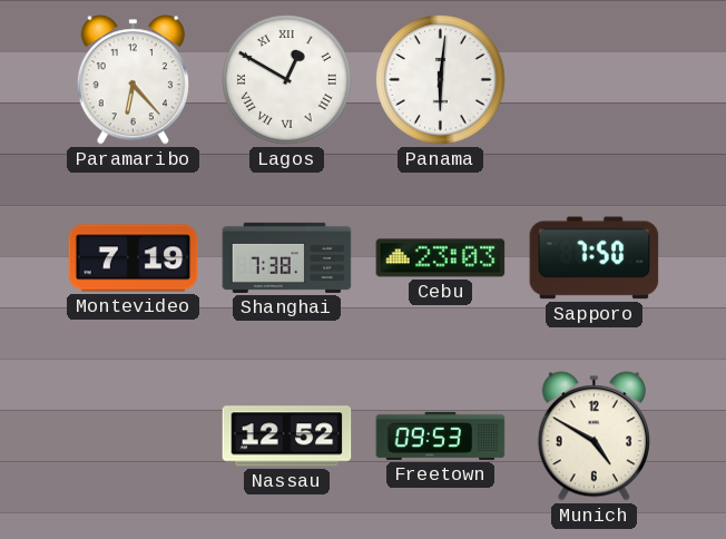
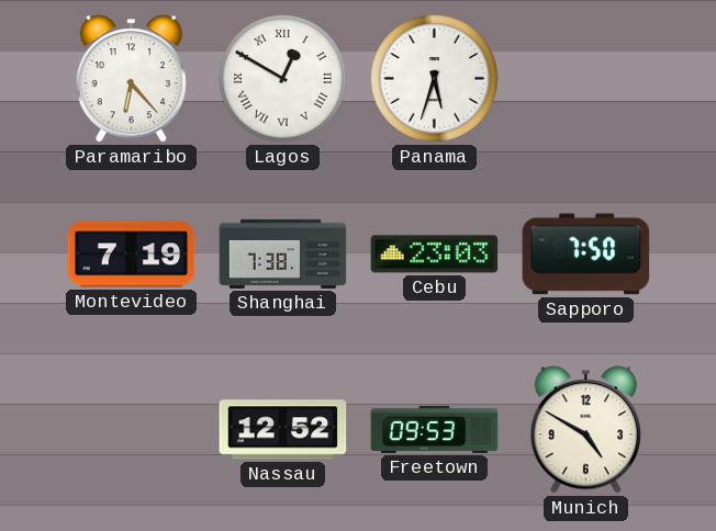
Panama: 6:01 -> 5:33 (435, 79)
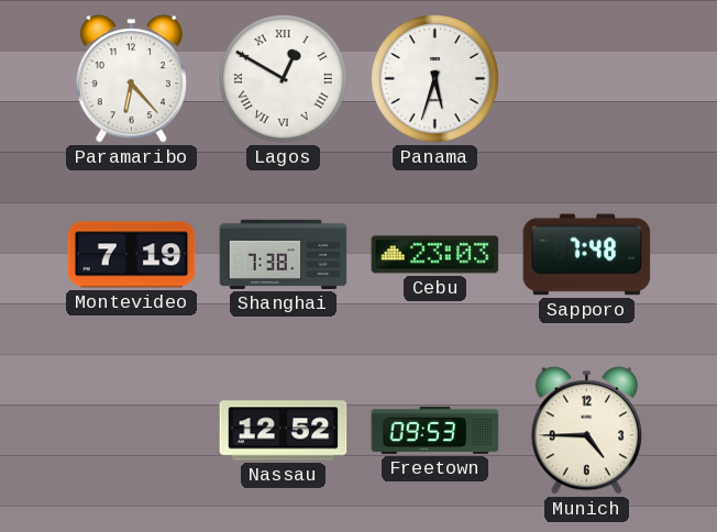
Sapporo: 7:50 -> 7:48 (587, 255)
Munich: 4:50 -> 4:45 (586, 431)
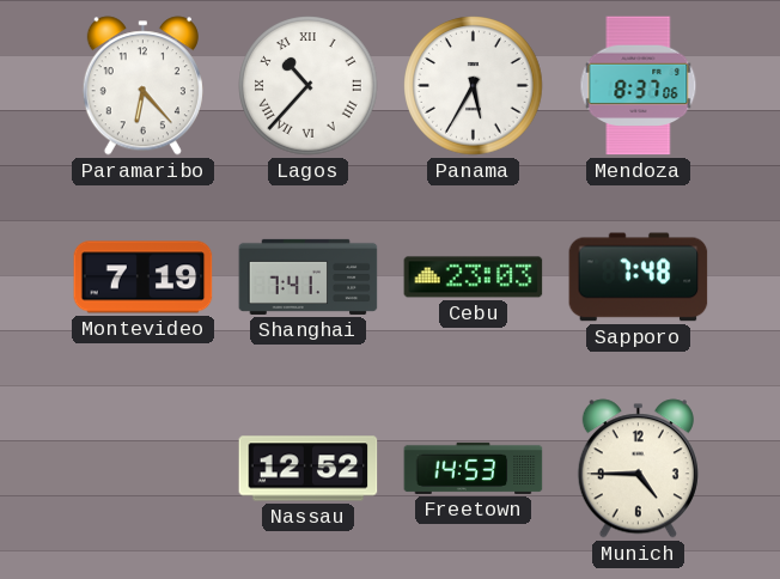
Lagos: 12:50 -> 10:37 (309, 86)
Panama: 5:33 -> 5:35 (474, 86)
Mendoza: none -> 8:37 (639, 86)
Shanghai: 7:38 -> 7:41 (309, 276)
Freetown: 09:53 -> 14:53 (474, 468)
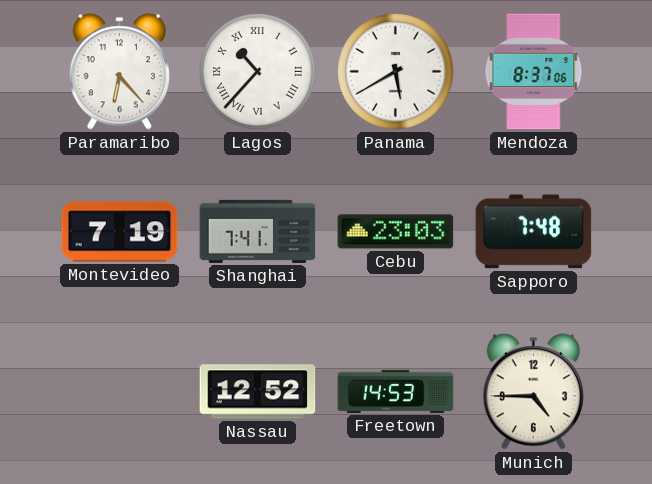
Panama: 5:35 -> 5:40 (396, 72)
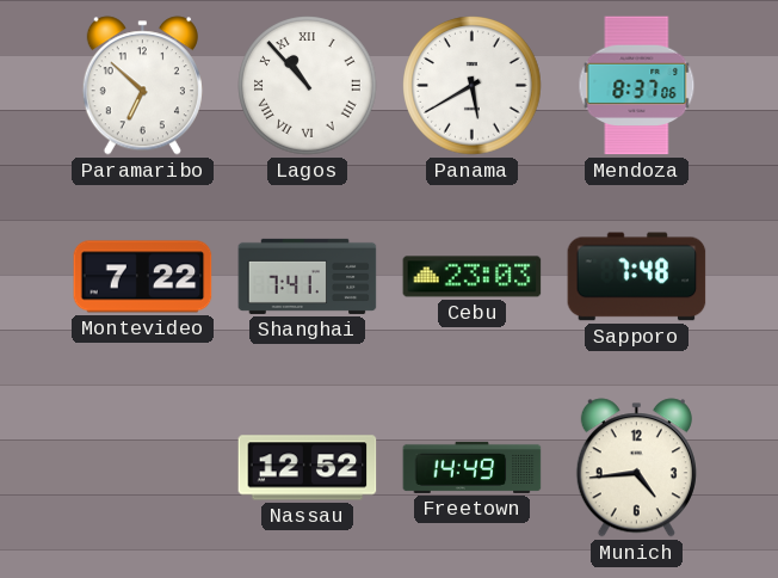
Paramaribo: 6:23 -> 6:52 (142, 86)
Lagos: 10:37 -> 10:53 (308, 86)
Montevideo: 7:19 -> 7:22 (143, 277)
Freetown: 14:53 -> 14:49 (473, 467)
Munich: 4:45 -> 4:44 (636, 468)
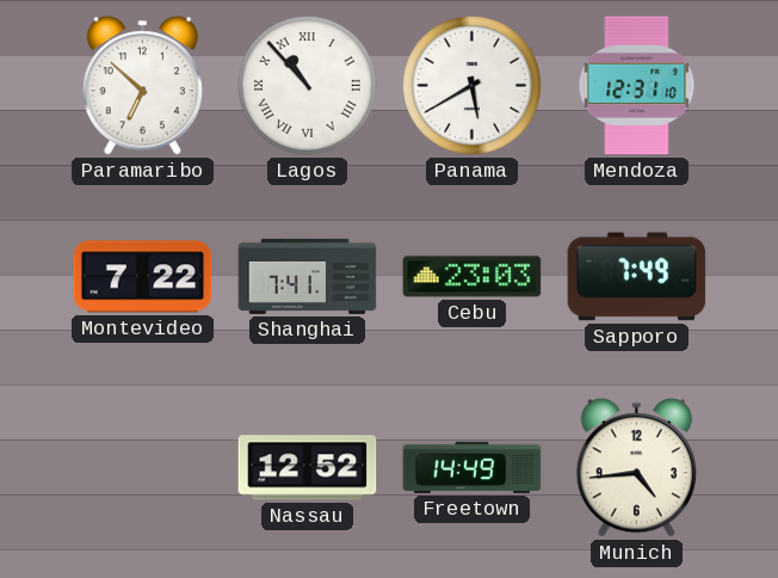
Mendoza: 8:37 -> 12:31 (637, 86)
Sapporo: 7:48 -> 7:49 (637, 277)
